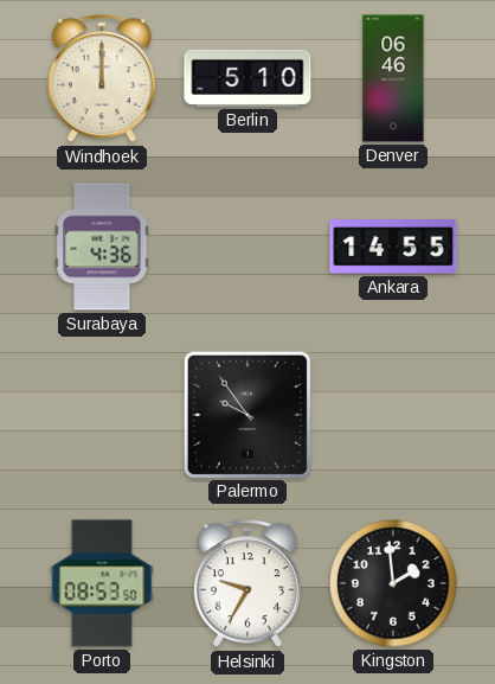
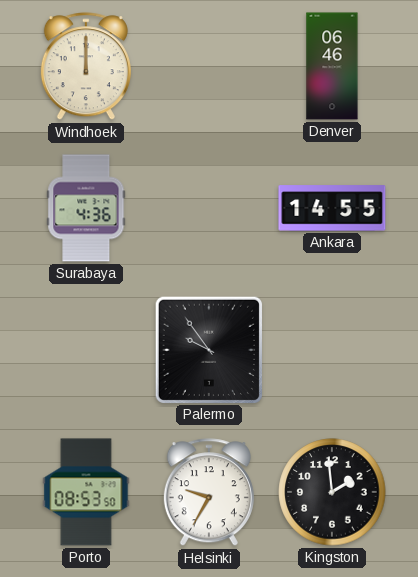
Berlin: 5:10 -> none (247, 78)
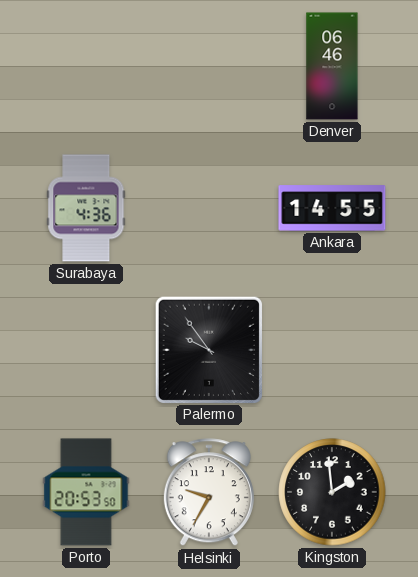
Windhoek: 12:00 -> none (86, 67)
Porto: 08:53 -> 20:53 (86, 492)
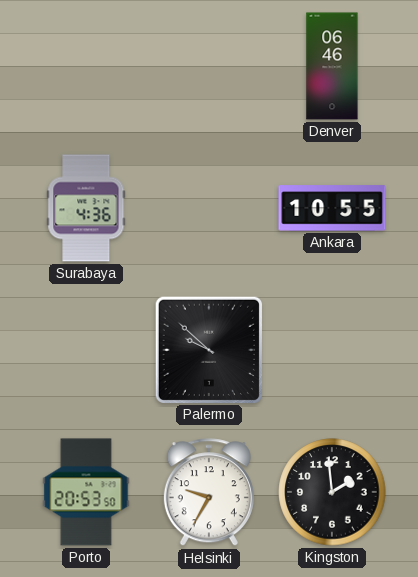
Ankara: 14:55 -> 10:55 (332, 208)
Palermo: 9:54 -> 9:52 (208, 349)
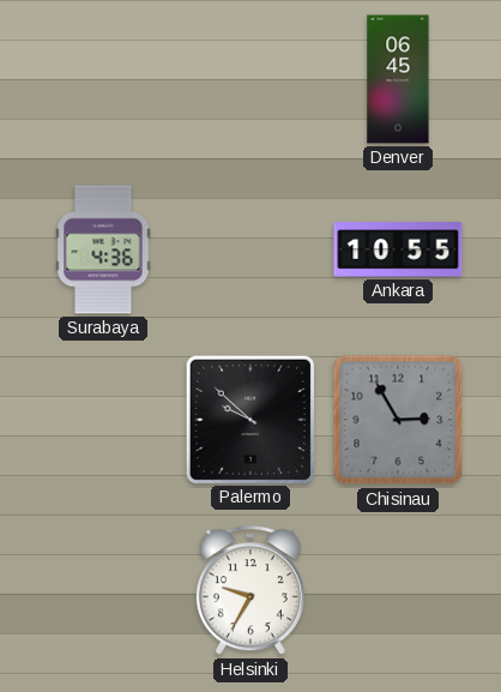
Denver: 06:46 -> 06:45 (398, 79)
Chisinau: none -> 2:55 (398, 420)
Porto: 20:53 -> none (86, 492)
Kingston: 1:59 -> none (332, 492)
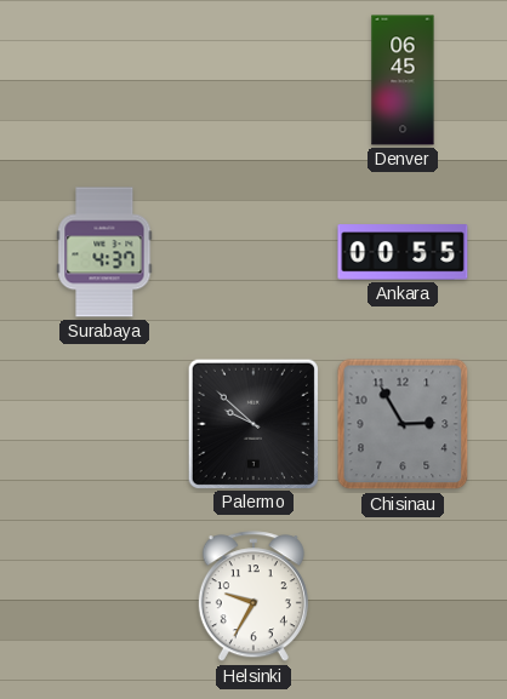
Surabaya: 4:36 -> 4:37 (104, 252)
Ankara: 10:55 -> 00:55 (403, 252)
